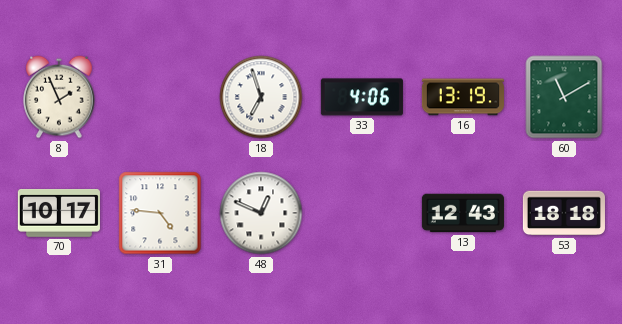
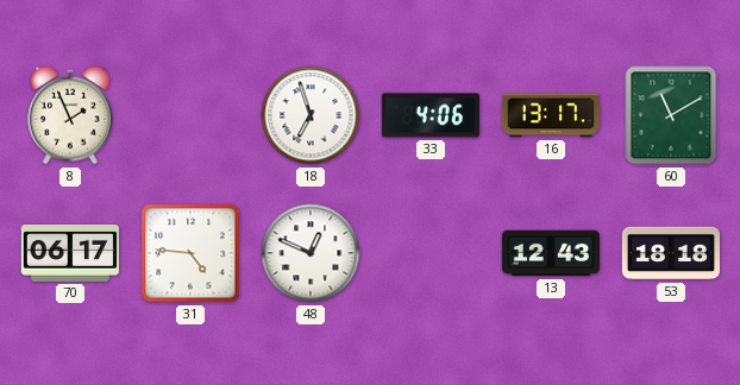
16: 13:19 -> 13:17 (551, 115)
70: 10:17 -> 06:17 (70, 254)
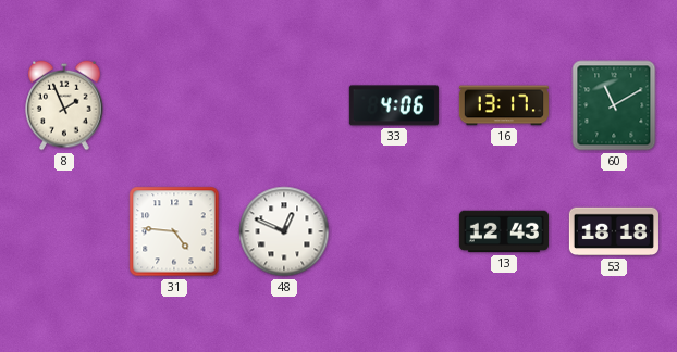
18: 6:57 -> none (311, 115)
70: 06:17 -> none (70, 254)
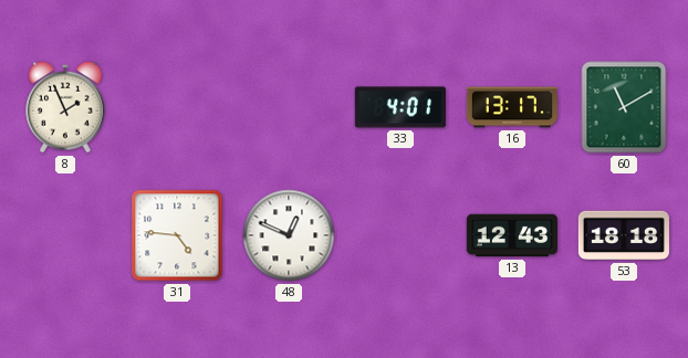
33: 4:06 -> 4:01 (400, 107)
